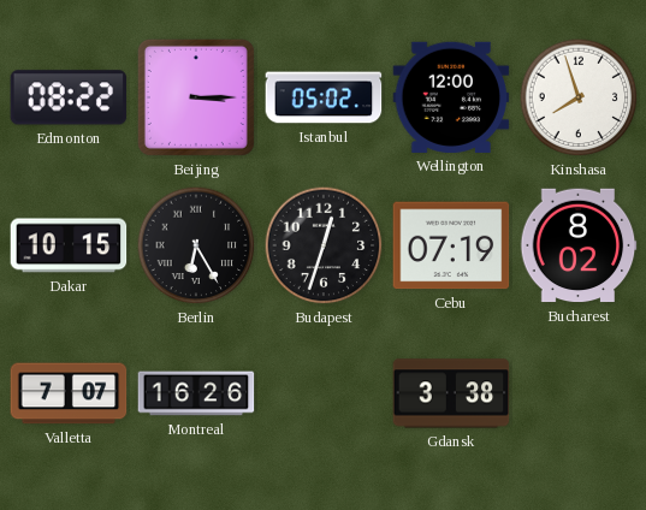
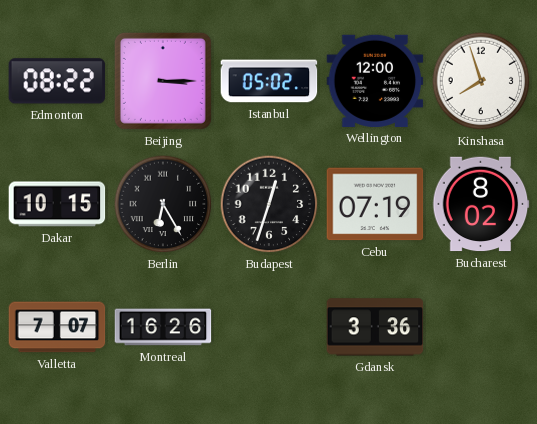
Gdansk: 3:38 -> 3:36 (375, 327)
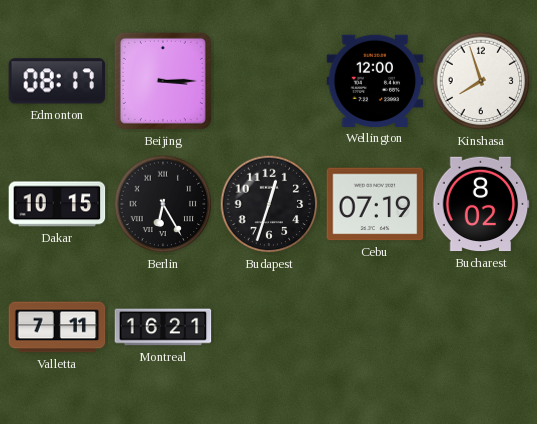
Edmonton: 08:22 -> 08:17 (57, 81)
Istanbul: 05:02 -> none (269, 81)
Valletta: 7:07 -> 7:11 (57, 327)
Montreal: 16:26 -> 16:21 (163, 327)
Gdansk: 3:36 -> none (375, 327)
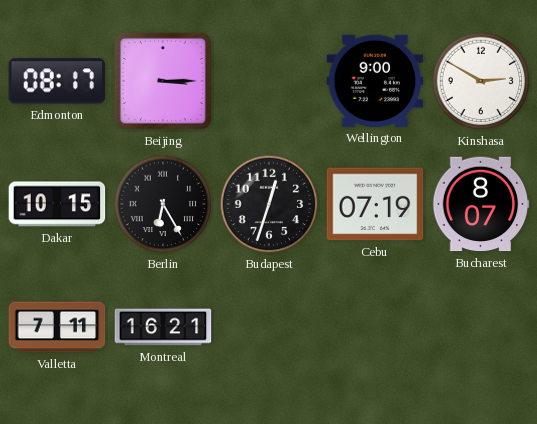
Wellington: 12:00 -> 9:00 (375, 81)
Kinshasa: 7:57 -> 2:50 (481, 81)
Bucharest: 8:02 -> 8:07 (481, 204)
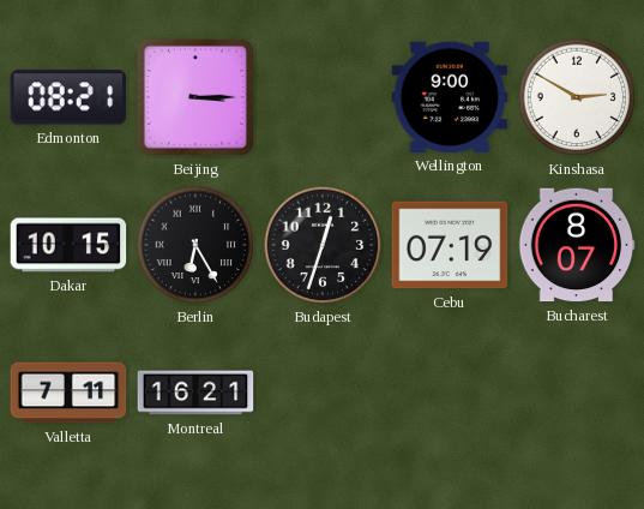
Edmonton: 08:17 -> 08:21 (68, 97)
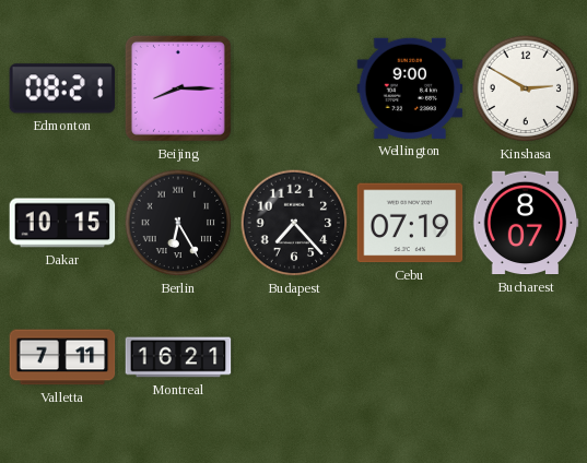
Beijing: 3:15 -> 8:15 (178, 88)
Budapest: 12:33 -> 7:23 (294, 223)
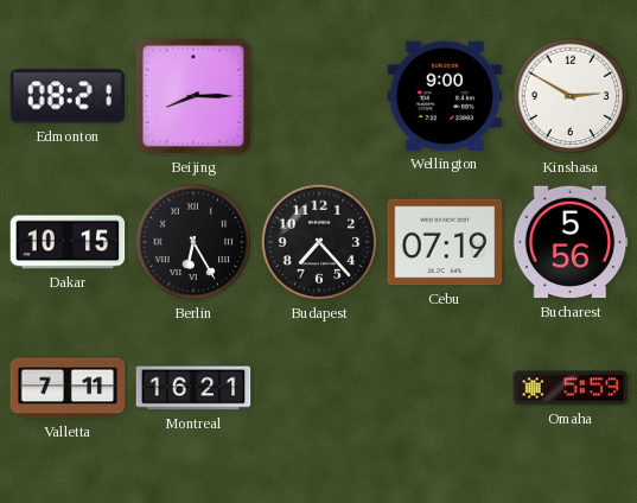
Bucharest: 8:07 -> 5:56 (571, 242)
Omaha: none -> 5:59 (571, 388)
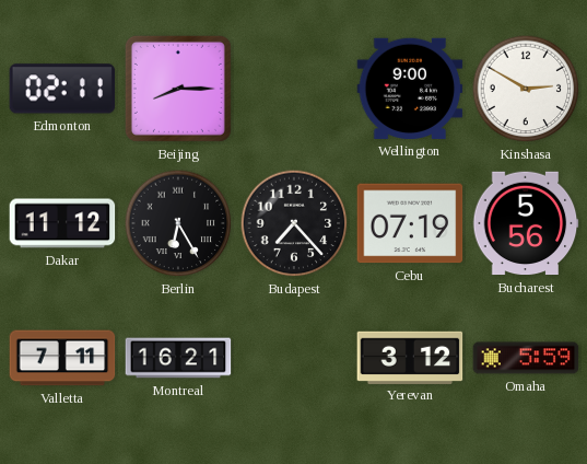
Edmonton: 08:21 -> 02:11 (62, 89)
Dakar: 10:15 -> 11:12 (62, 223)
Yerevan: none -> 3:12 (410, 357)
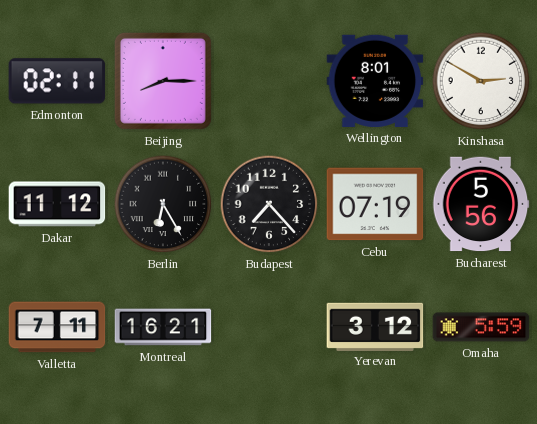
Wellington: 9:00 -> 8:01 (375, 81)
